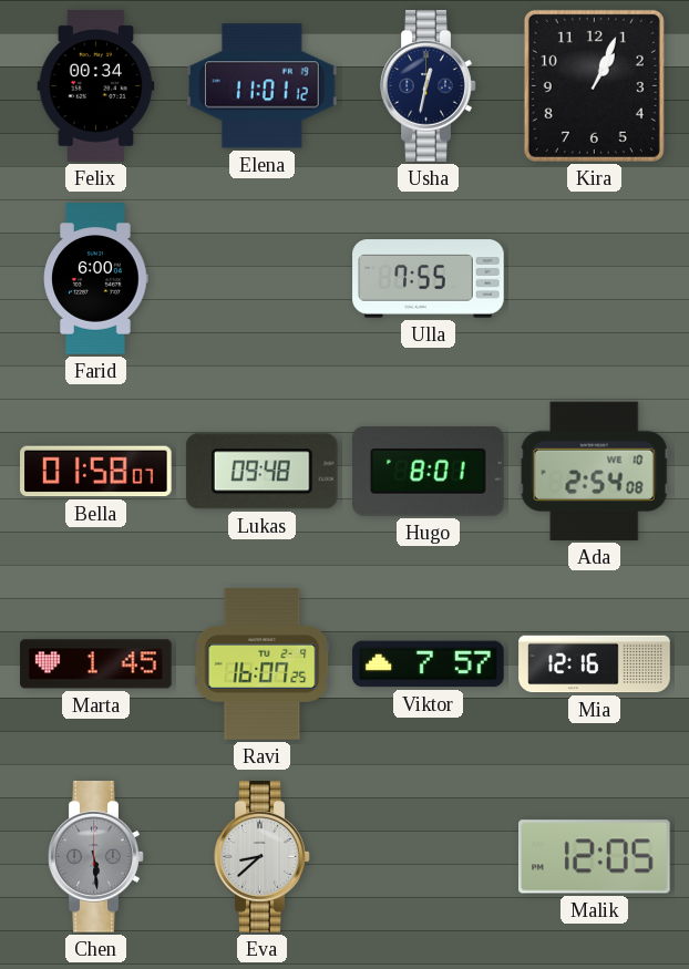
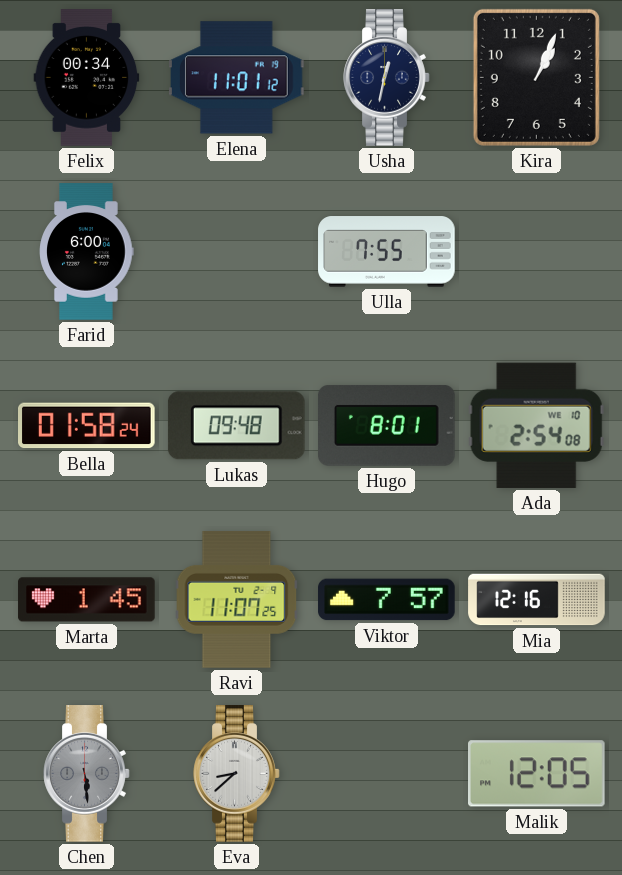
Bella: 01:58:07 -> 01:58:24 (87, 426)
Ravi: 16:07 -> 11:07 (237, 600)
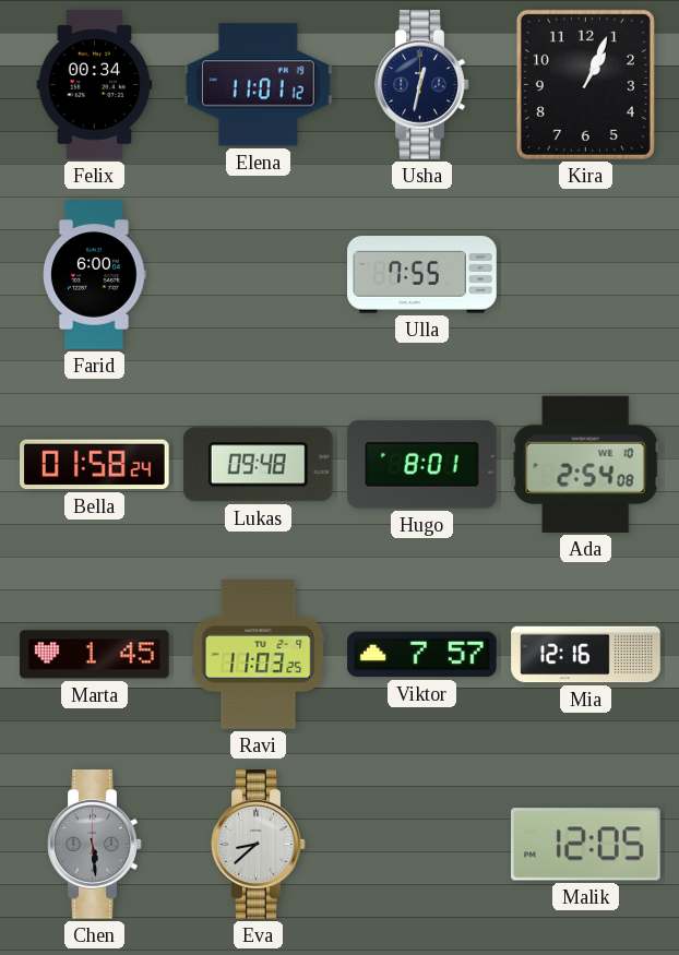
Ravi: 11:07 -> 11:03 (259, 655)
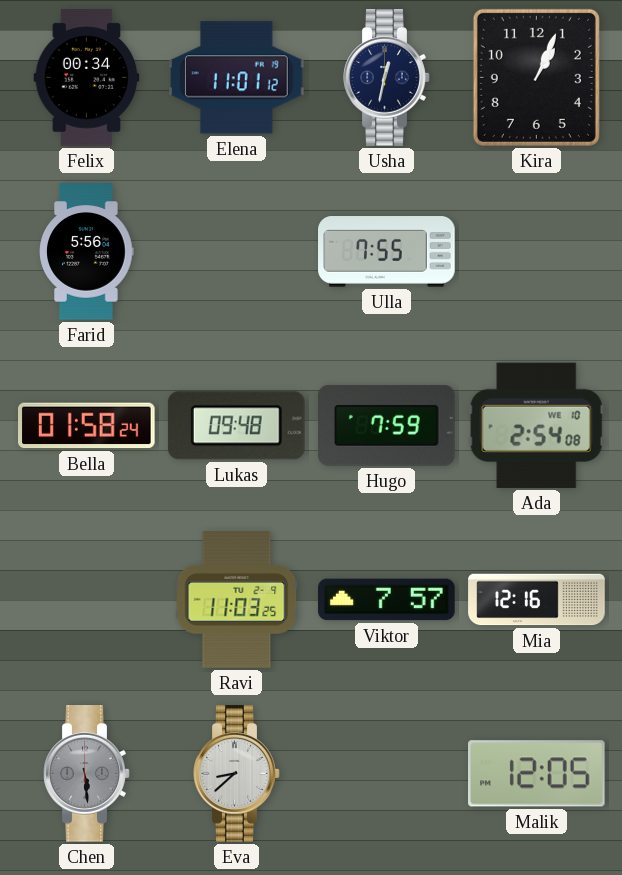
Farid: 6:00 -> 5:56 (87, 252)
Hugo: 8:01 -> 7:59 (387, 426)
Marta: 1:45 -> none (95, 655)
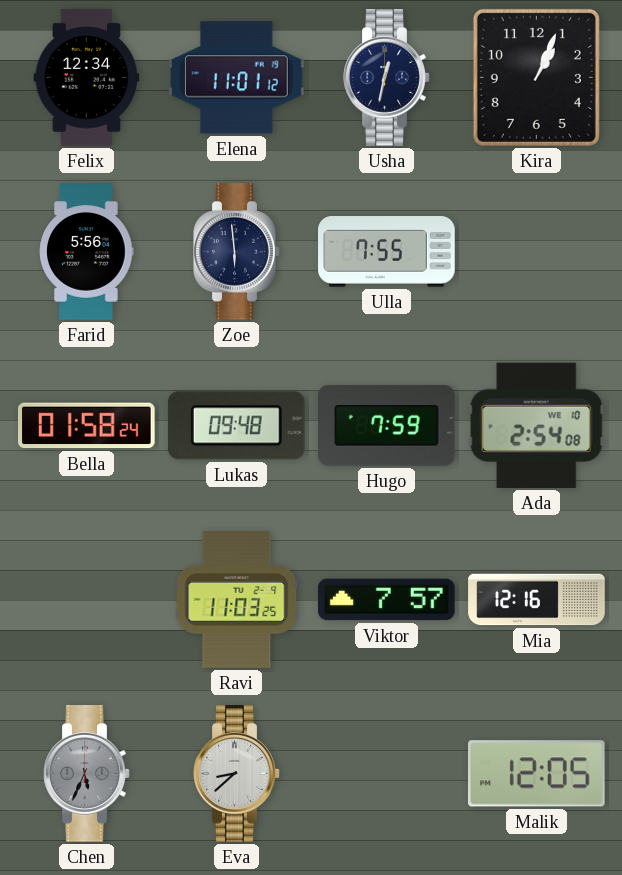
Felix: 00:34 -> 12:34 (87, 78)
Zoe: none -> 5:59 (237, 252)
Chen: 5:29 -> 5:34 (87, 774)
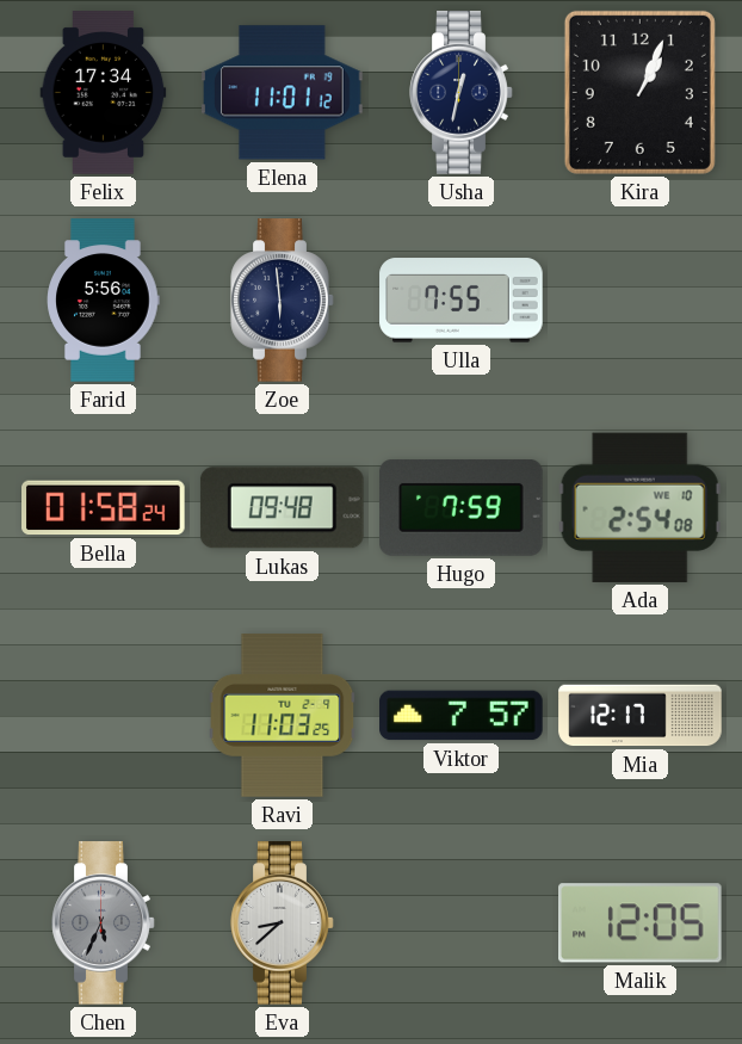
Felix: 12:34 -> 17:34 (104, 93)
Mia: 12:16 -> 12:17 (641, 716)
